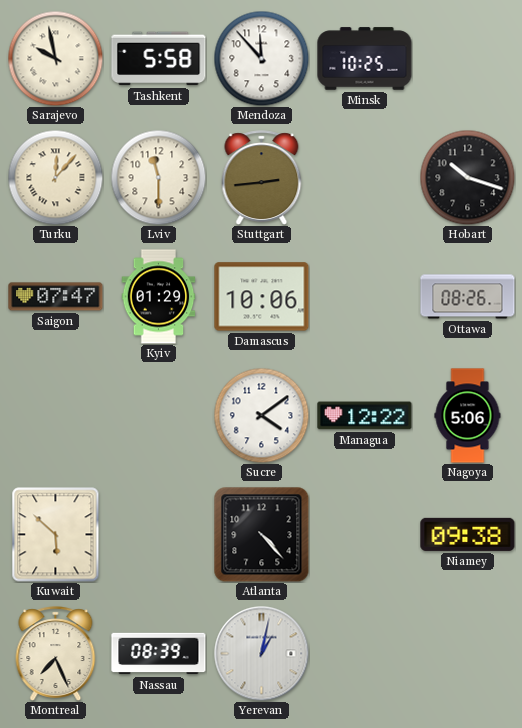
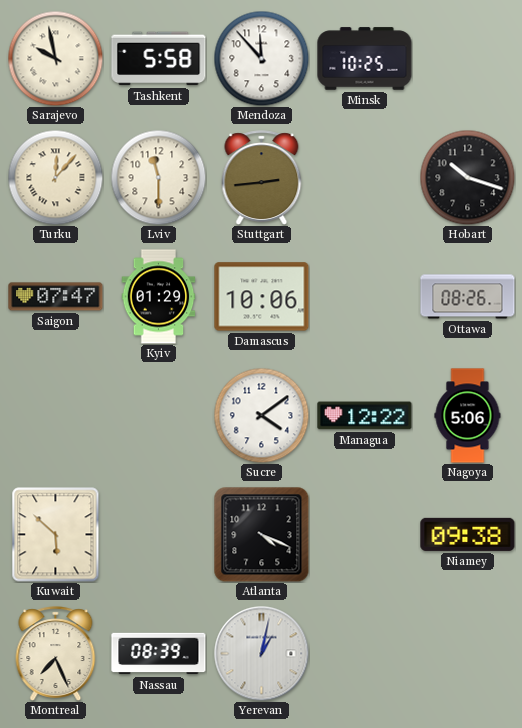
Atlanta: 4:23 -> 4:19 (262, 535)
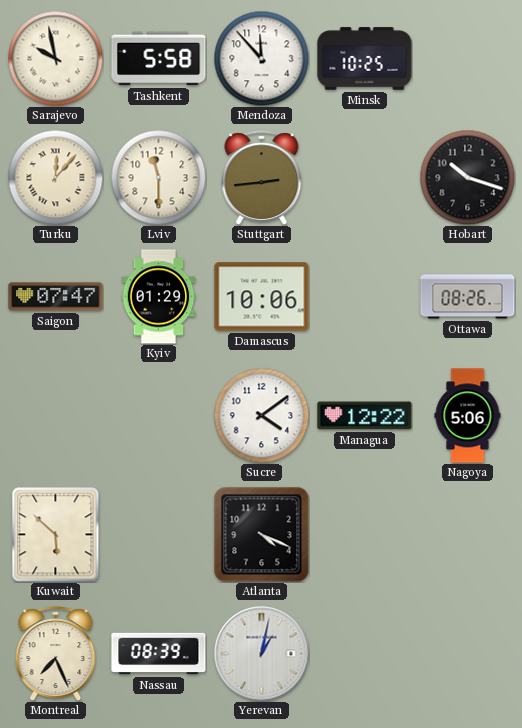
Niamey: 09:38 -> none (468, 534)
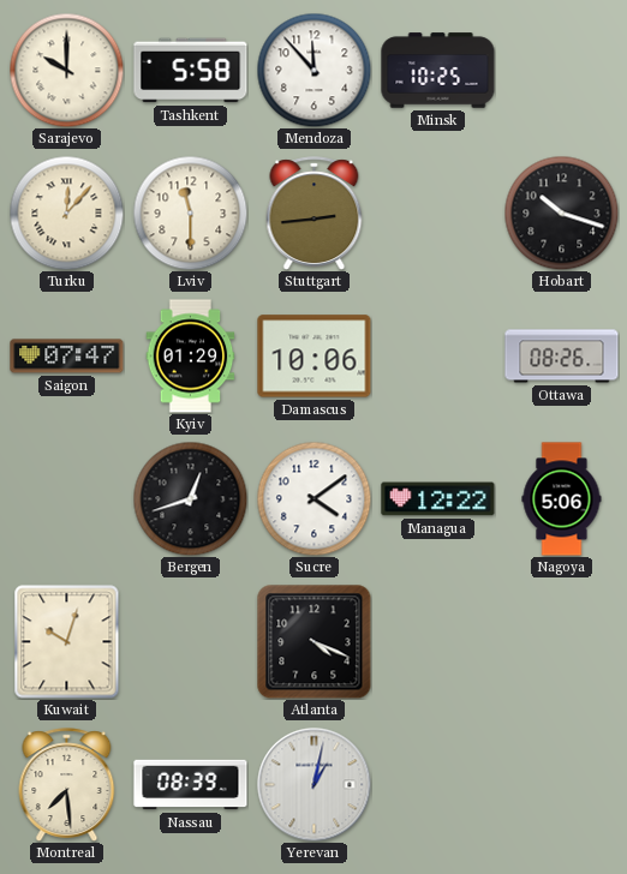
Sarajevo: 9:58 -> 10:00 (66, 70)
Bergen: none -> 12:42 (190, 498)
Kuwait: 5:52 -> 10:03 (67, 642)
Montreal: 7:26 -> 7:29 (67, 785)
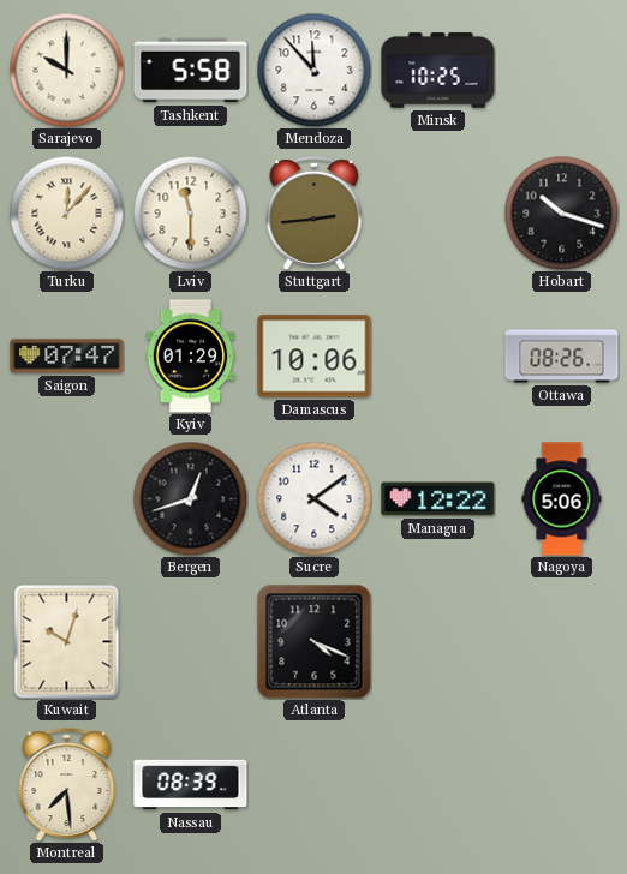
Yerevan: 1:02 -> none (313, 784)
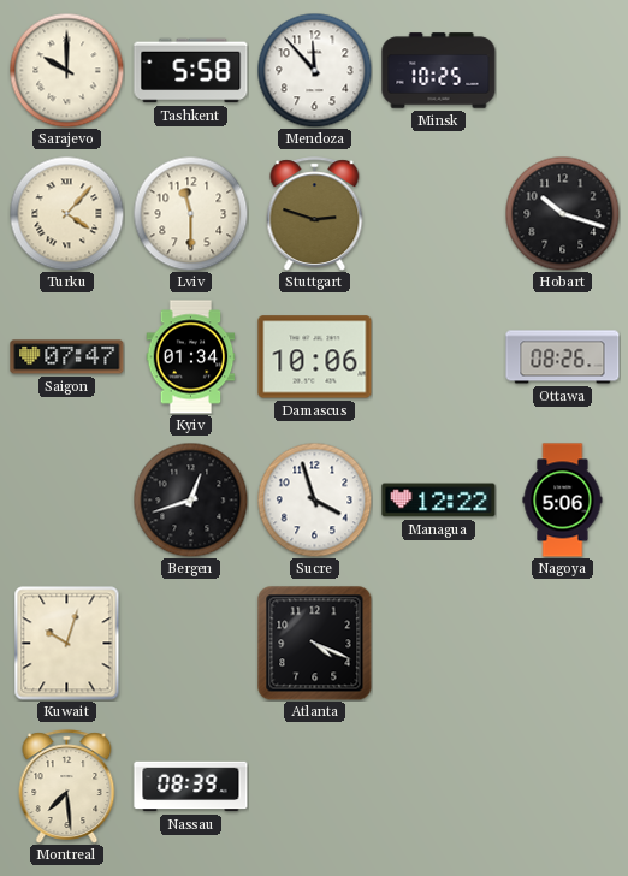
Turku: 12:07 -> 4:07 (66, 213)
Stuttgart: 2:44 -> 2:48 (315, 214)
Kyiv: 01:29 -> 01:34 (191, 357)
Sucre: 4:09 -> 3:57 (314, 499)
